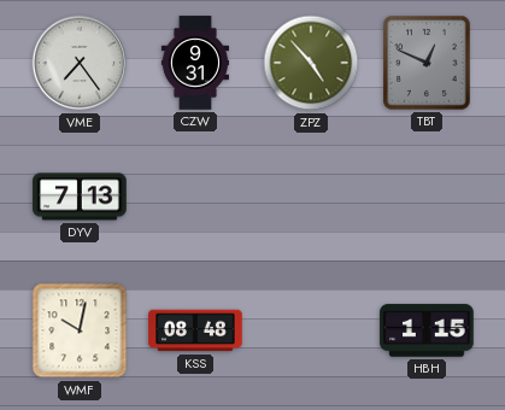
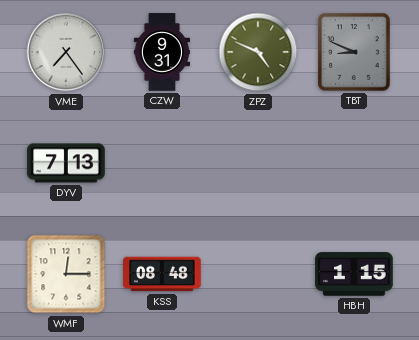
ZPZ: 4:53 -> 4:49 (258, 52)
TBT: 12:49 -> 8:49 (354, 52)
WMF: 10:02 -> 12:15 (66, 274)
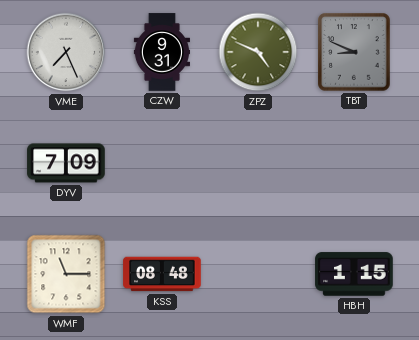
VME: 7:24 -> 7:26 (66, 52)
DYV: 7:13 -> 7:09 (66, 163)
WMF: 12:15 -> 11:15 (66, 274)
